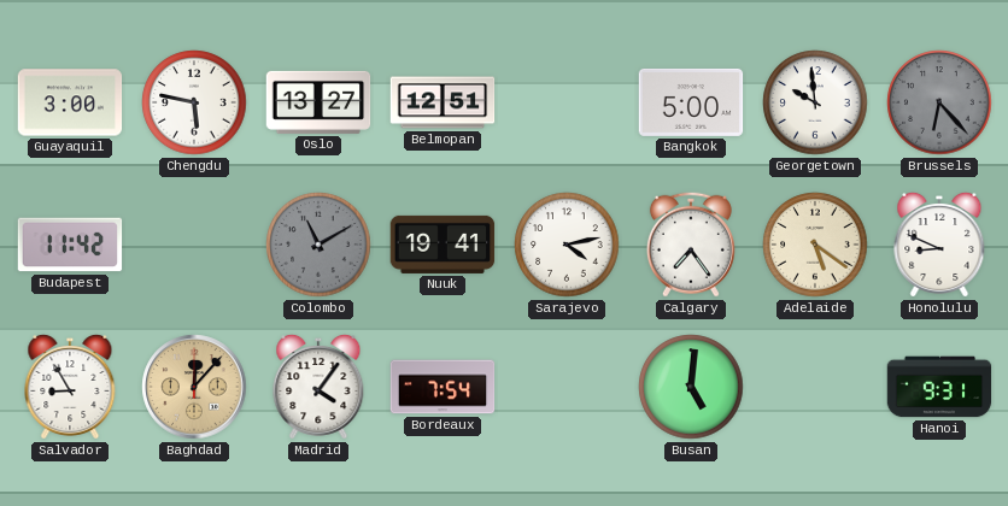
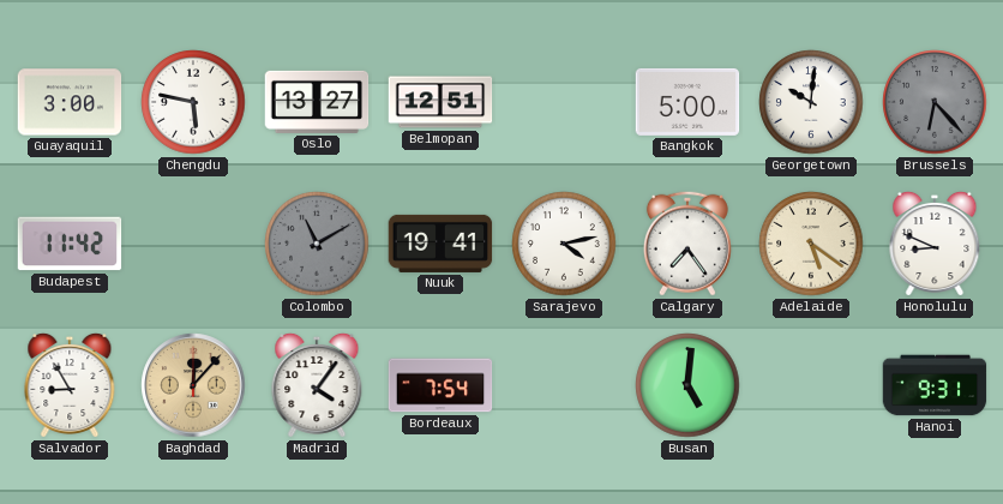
Georgetown: 9:59 -> 10:01 (811, 102)
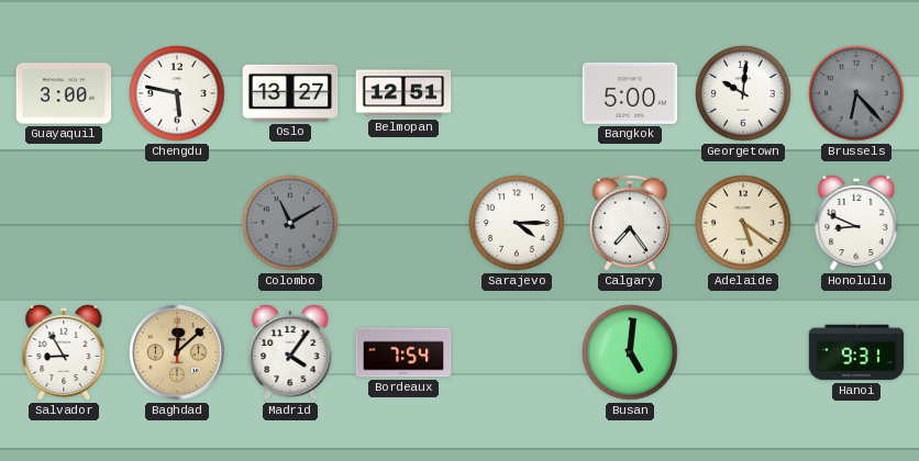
Budapest: 11:42 -> none (70, 244)
Nuuk: 19:41 -> none (440, 244)
Sarajevo: 4:13 -> 4:15 (517, 223)
Baghdad: 12:07 -> 12:08 (177, 352)
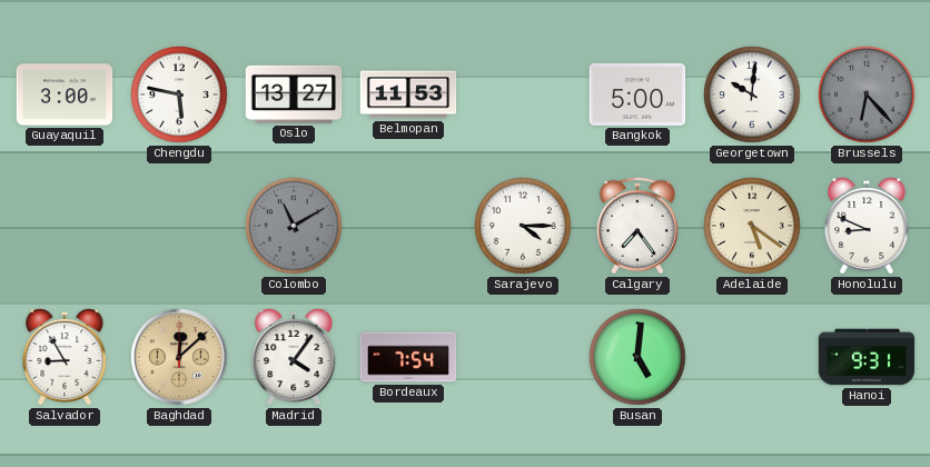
Belmopan: 12:51 -> 11:53 (408, 95)
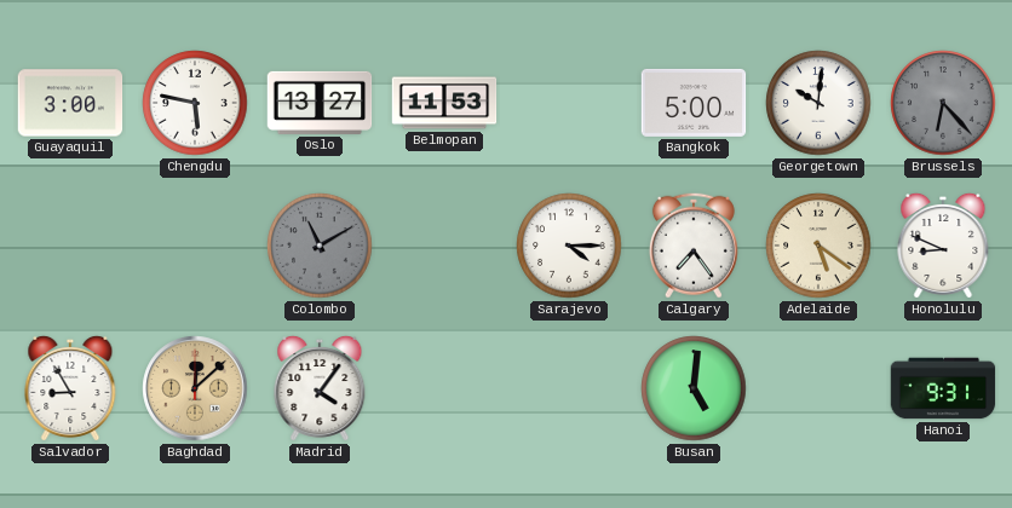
Bordeaux: 7:54 -> none (408, 357)
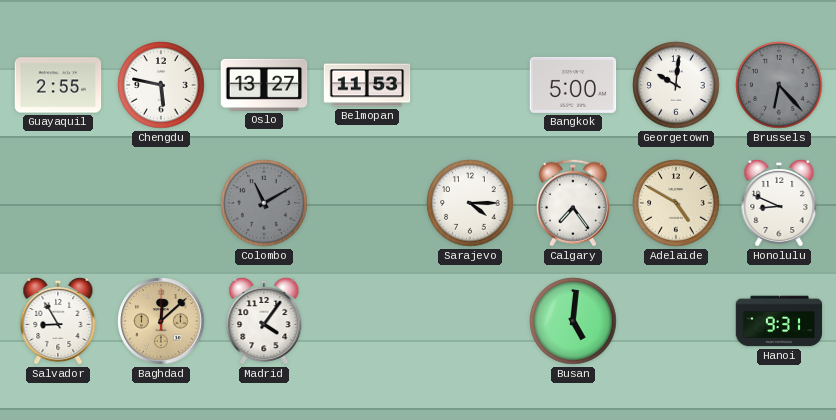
Guayaquil: 3:00 -> 2:55 (58, 85)
Adelaide: 5:21 -> 4:50 (676, 203)
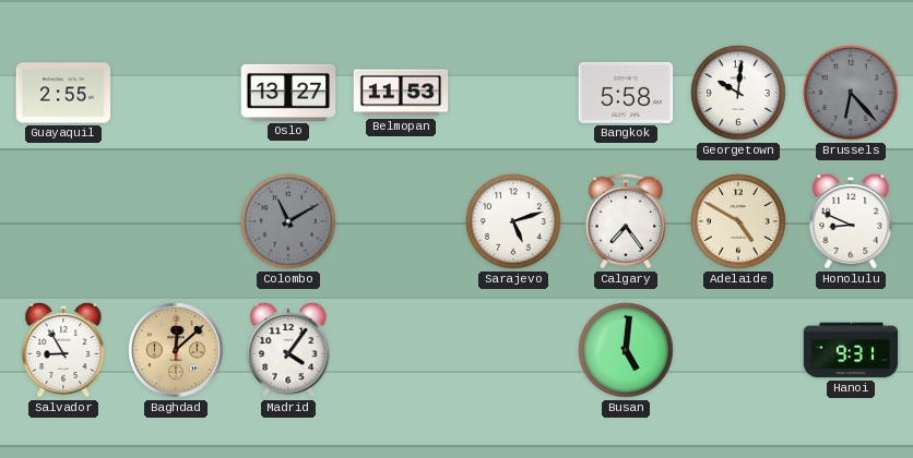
Chengdu: 5:47 -> none (161, 85)
Bangkok: 5:00 -> 5:58 (626, 93)
Sarajevo: 4:15 -> 5:12 (513, 221)
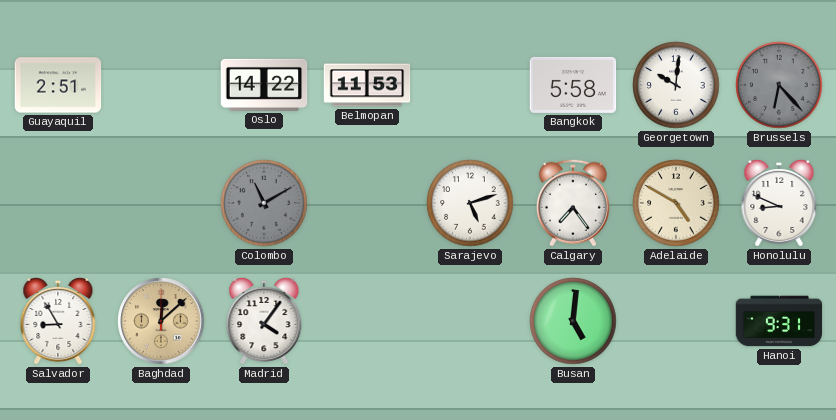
Guayaquil: 2:55 -> 2:51 (58, 85)
Oslo: 13:27 -> 14:22 (264, 85)
